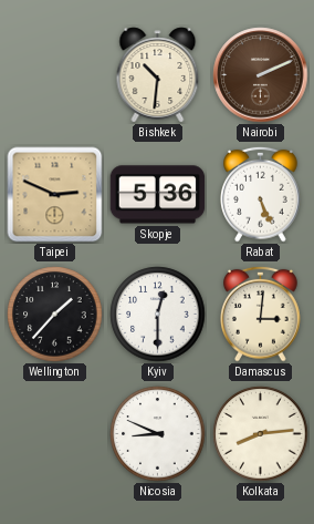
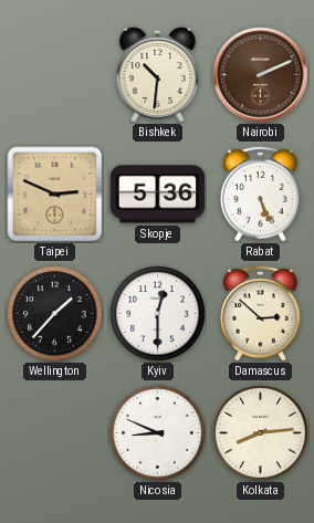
Damascus: 3:01 -> 2:52 (261, 313)
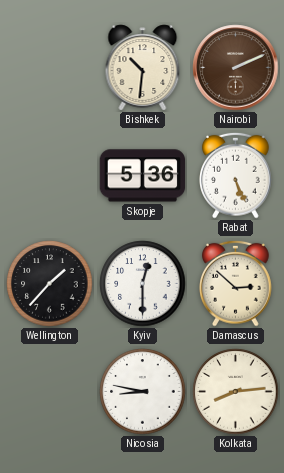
Taipei: 2:49 -> none (55, 195)
Nicosia: 8:49 -> 8:47 (143, 392)
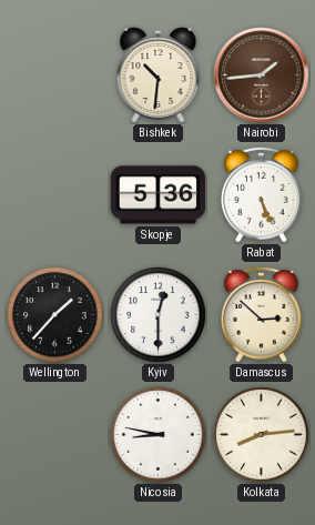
Nairobi: 2:11 -> 1:44 (262, 75)
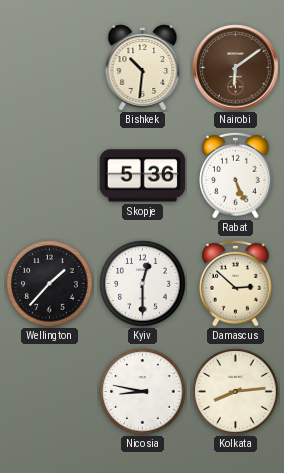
Nairobi: 1:44 -> 6:09 (236, 68)
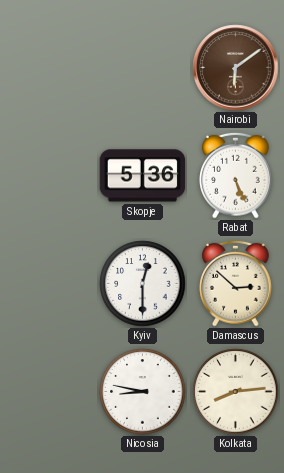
Bishkek: 10:31 -> none (143, 68)
Wellington: 1:37 -> none (50, 284)
